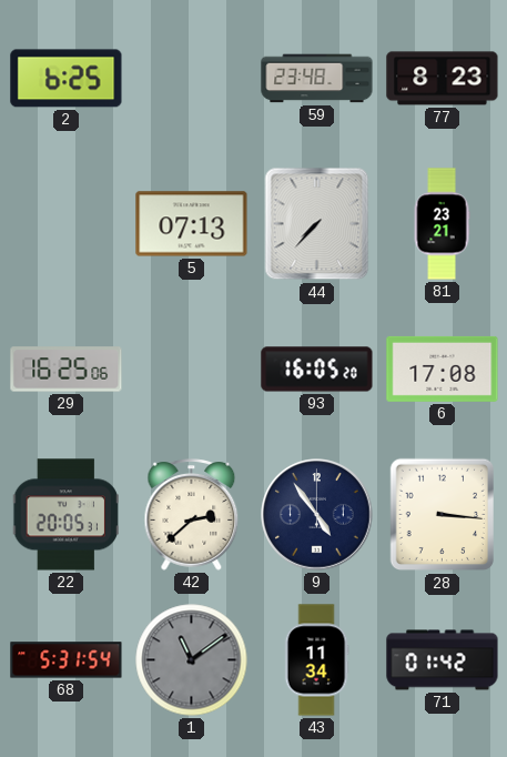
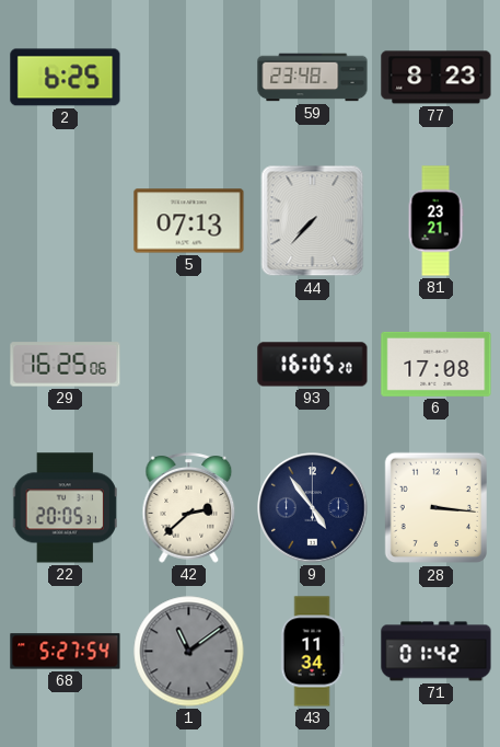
68: 5:31 -> 5:27 (66, 652)
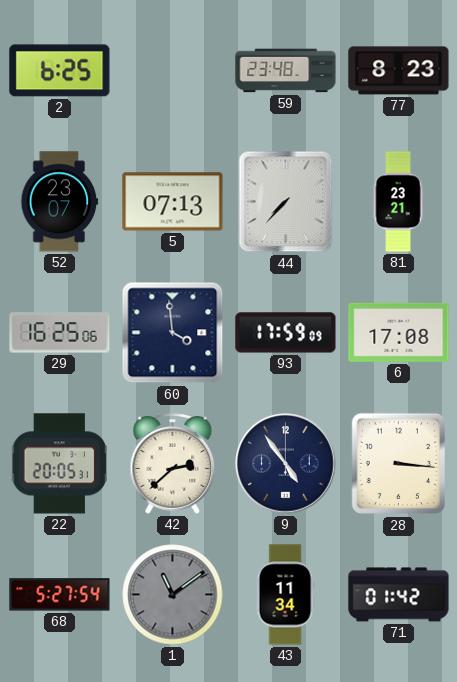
52: none -> 23:07 (60, 202)
60: none -> 3:59 (173, 333)
93: 16:05 -> 17:59 (286, 333)
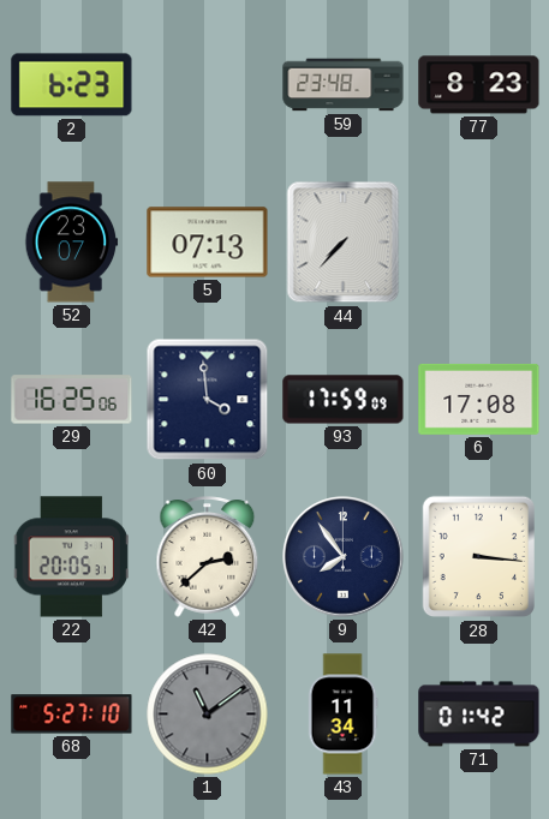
2: 6:25 -> 6:23 (72, 85)
81: 23:21 -> none (398, 202)
9: 4:54 -> 7:54 (344, 557)
68: 5:27:54 -> 5:27:10 (72, 715)
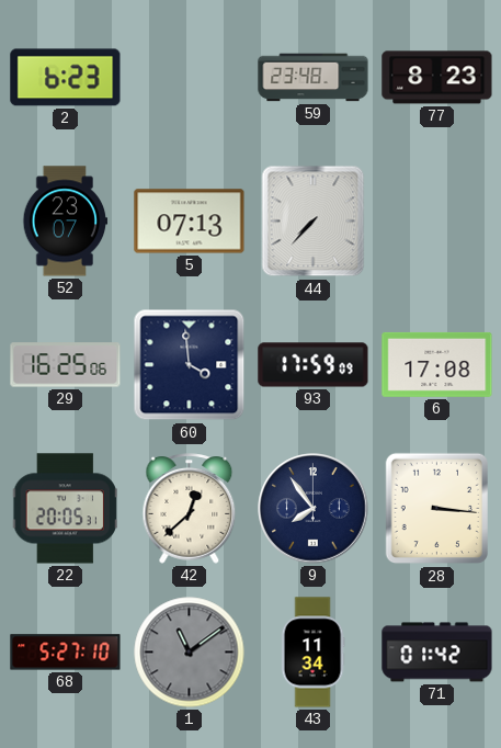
42: 2:38 -> 12:38 (190, 509)
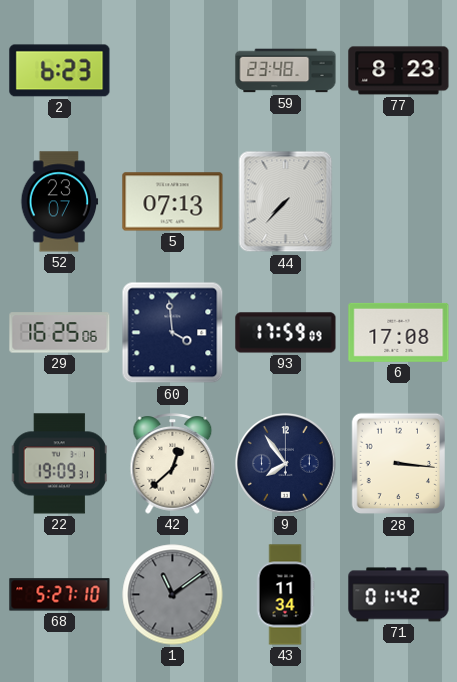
22: 20:05 -> 19:09 (59, 464)
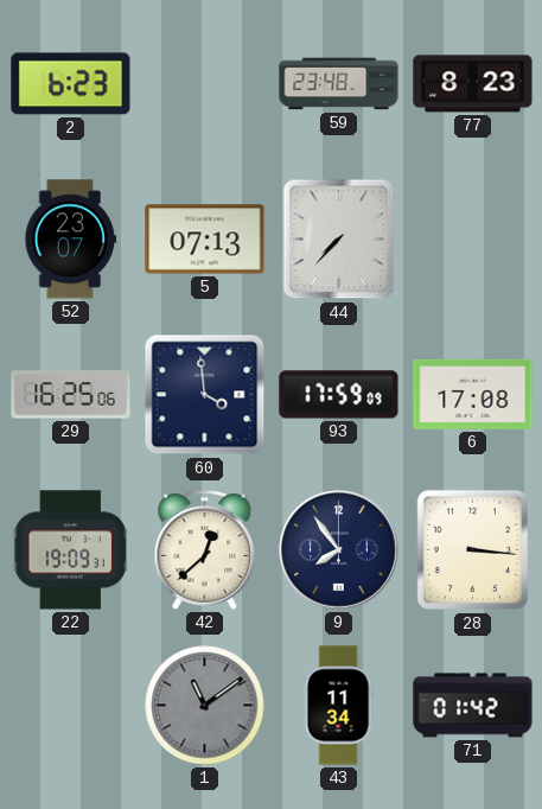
68: 5:27 -> none (60, 595)
